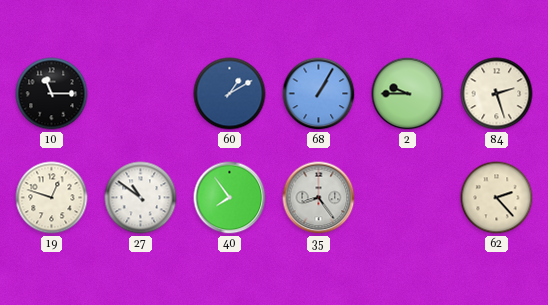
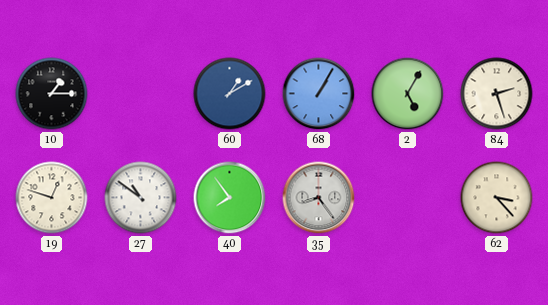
10: 11:15 -> 1:15 (52, 94)
2: 9:45 -> 5:05 (408, 94)
62: 2:23 -> 3:23 (497, 198)
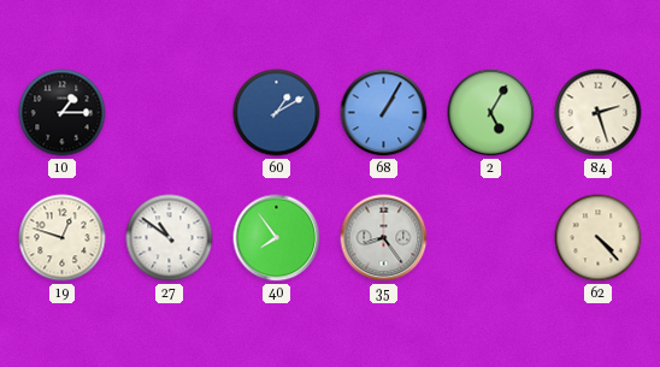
62: 3:23 -> 4:23 (599, 238)
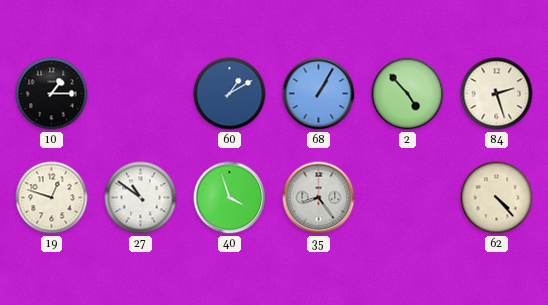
2: 5:05 -> 4:53 (408, 94)
40: 7:54 -> 3:57 (230, 198)
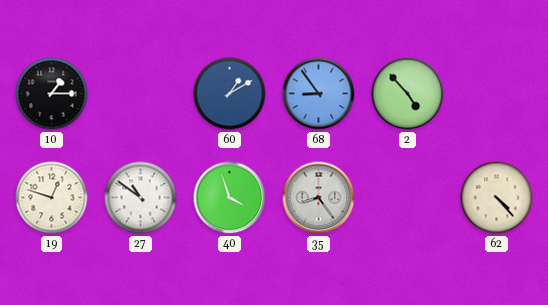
68: 1:05 -> 8:54 (319, 94)
84: 2:27 -> none (497, 94)
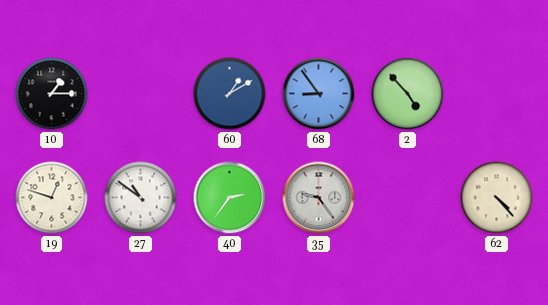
40: 3:57 -> 2:36 (230, 198)
35: 8:24 -> 9:24 (319, 198)
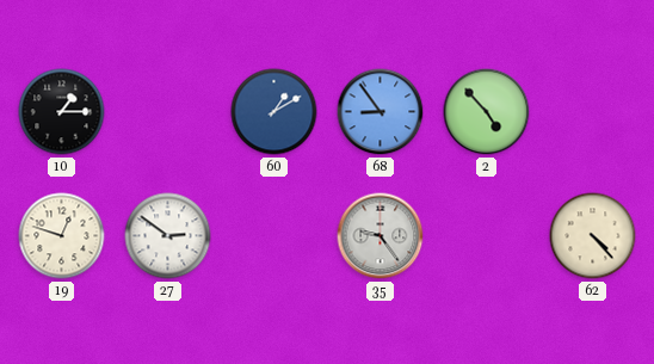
27: 10:51 -> 2:51 (168, 236)
40: 2:36 -> none (230, 198)
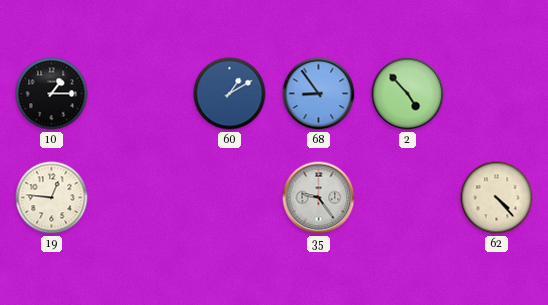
19: 12:48 -> 12:46 (52, 198)
27: 2:51 -> none (168, 236)
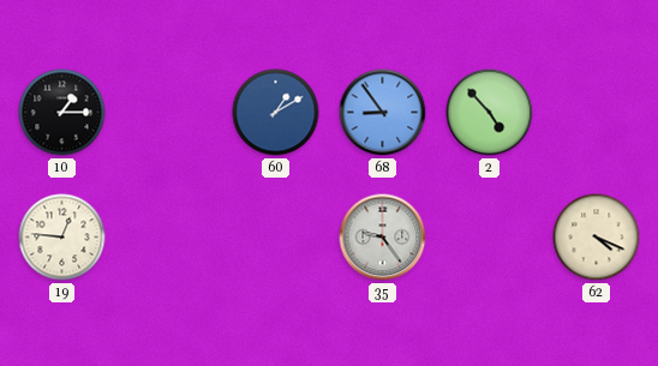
62: 4:23 -> 4:19 (597, 238)
